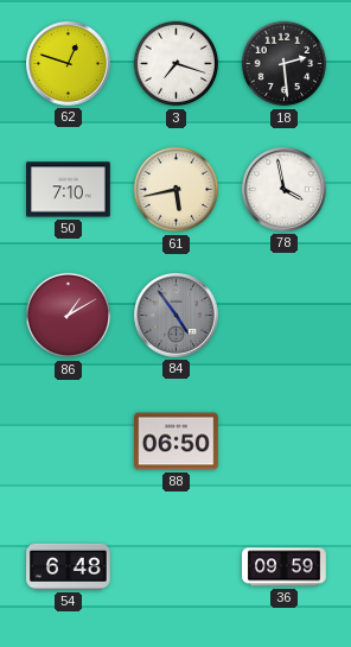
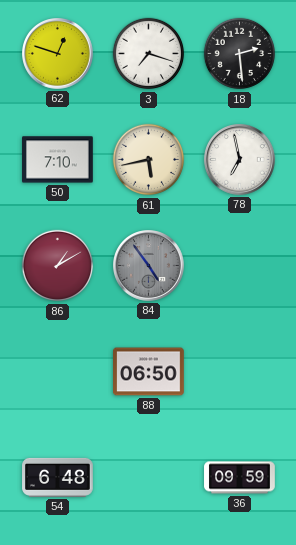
78: 3:58 -> 6:58 (240, 160)
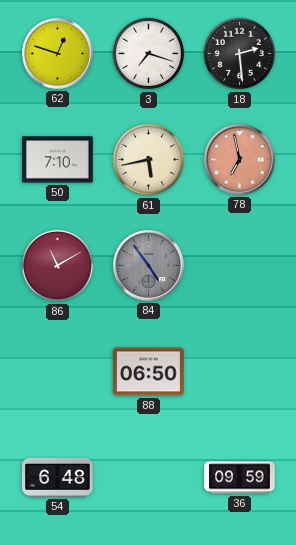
78 dial: white -> salmon (240, 160)
86: 1:10 -> 11:10 (58, 266)
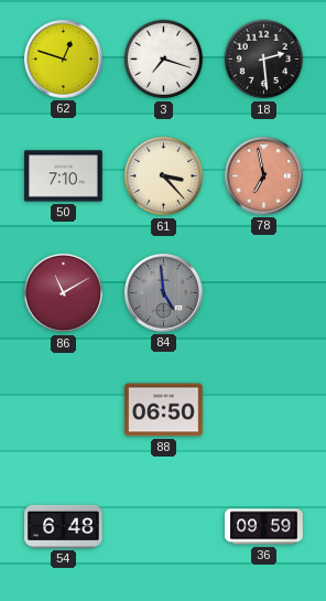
61: 5:43 -> 3:23 (164, 176)
84: 4:54 -> 4:59 (164, 293)
